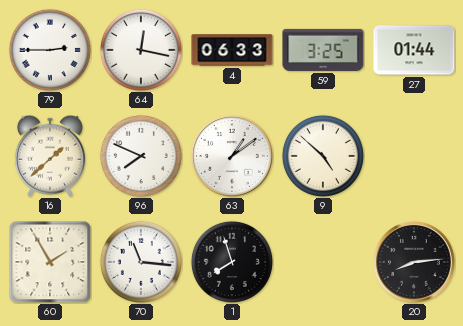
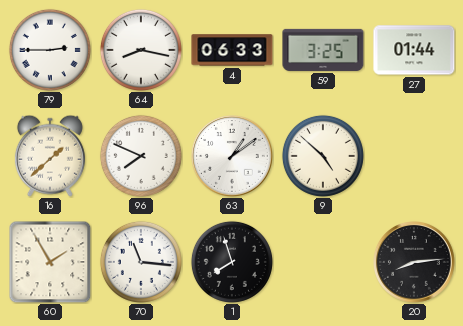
64: 12:17 -> 8:17 (141, 50)
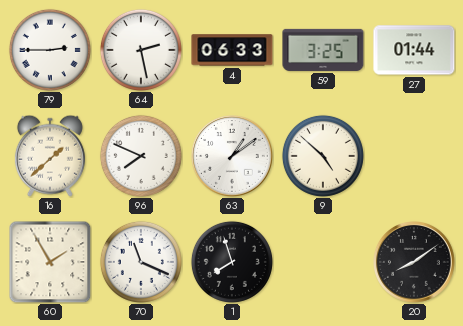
64: 8:17 -> 2:28 (141, 50)
70: 11:16 -> 11:19 (141, 262)
20: 8:14 -> 8:09 (415, 263)
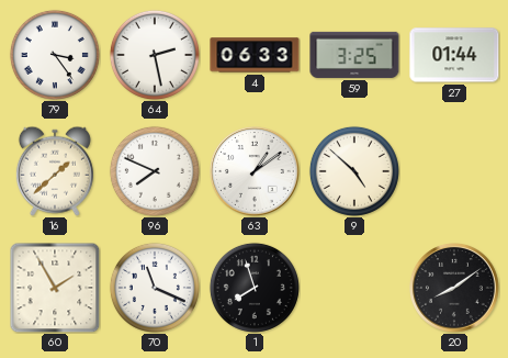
79: 2:45 -> 3:24 (55, 55)
